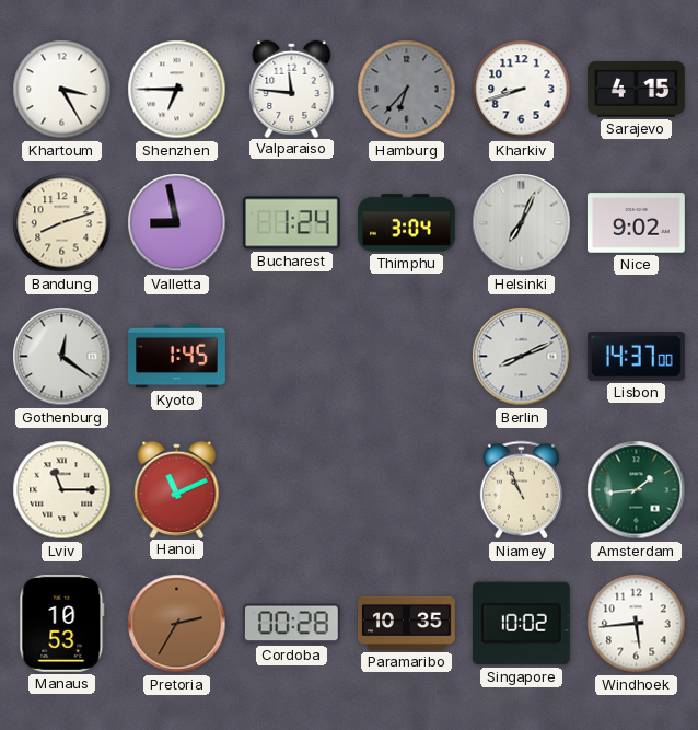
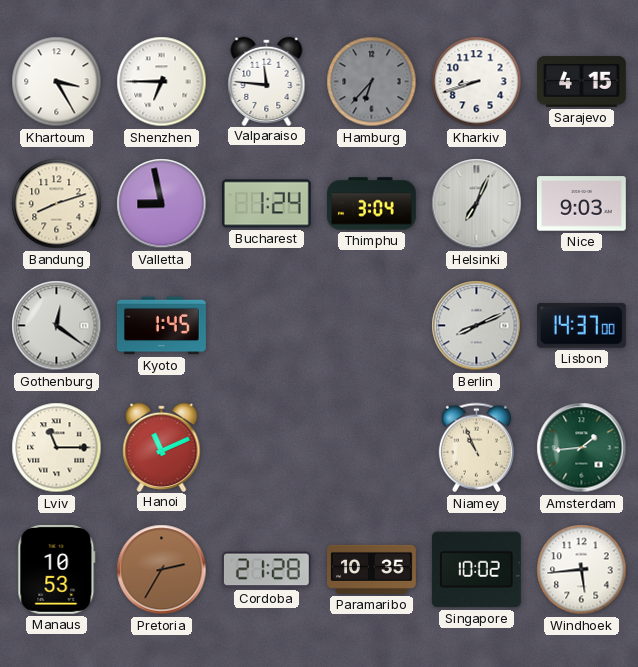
Nice: 9:02 -> 9:03 (581, 204)
Cordoba: 00:28 -> 21:28 (266, 570)
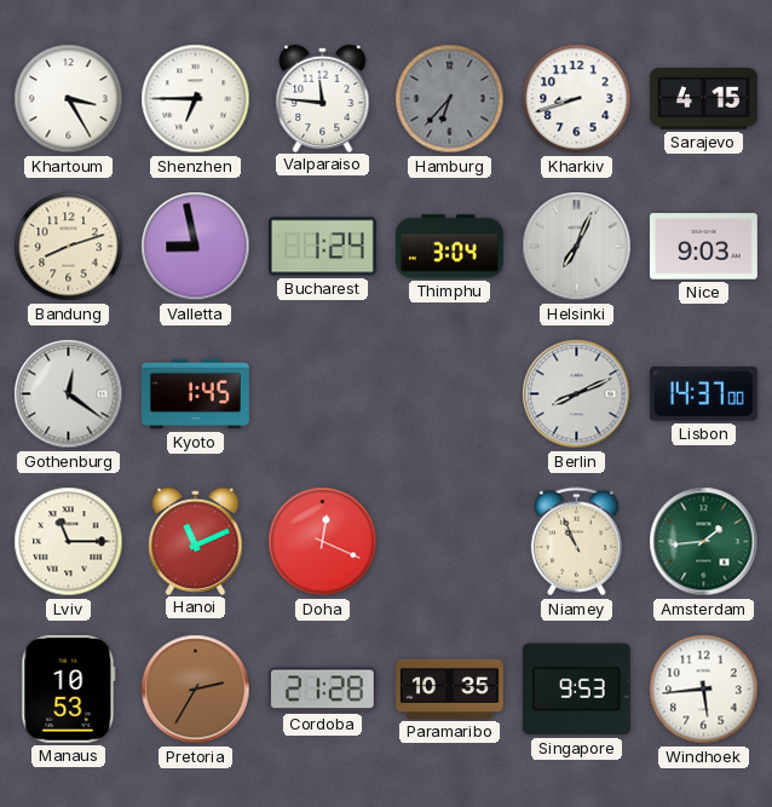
Doha: none -> 12:19 (323, 542)
Singapore: 10:02 -> 9:53 (576, 690)
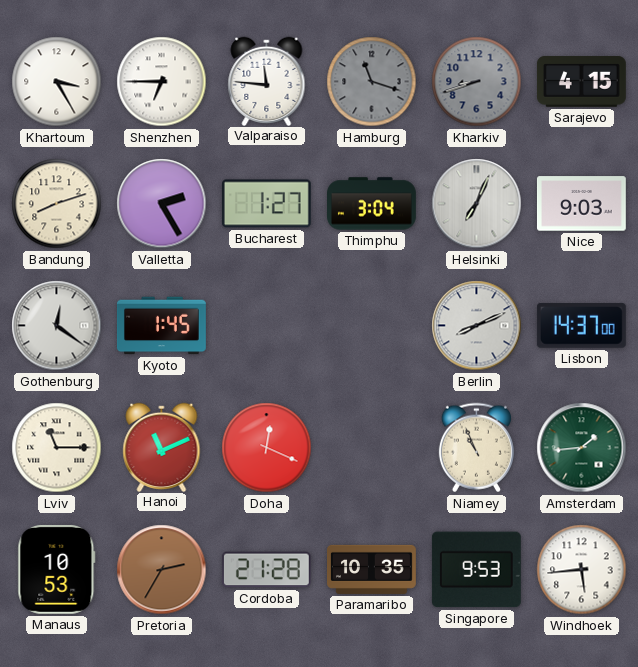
Hamburg: 6:37 -> 11:18 (372, 82)
Kharkiv dial: white -> grey (477, 82)
Valletta: 8:58 -> 2:25 (162, 204)
Bucharest: 1:24 -> 1:27 (266, 204)
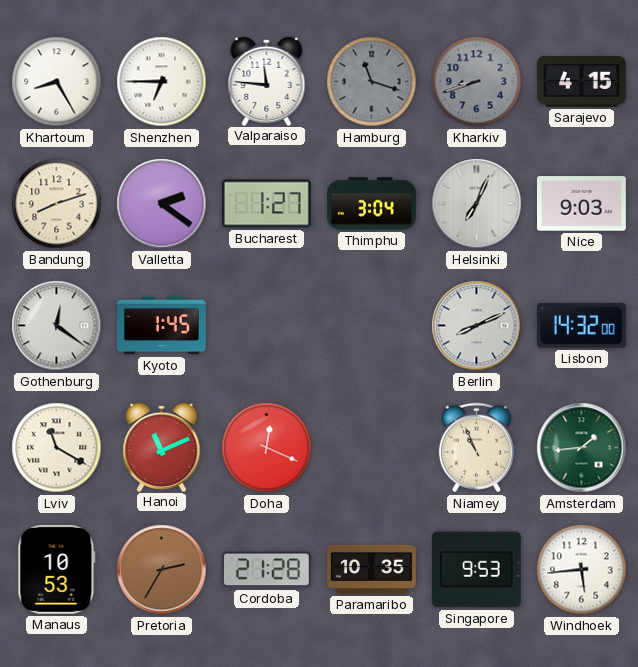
Khartoum: 3:25 -> 8:25 (57, 82)
Valletta: 2:25 -> 2:21 (162, 204)
Lisbon: 14:37 -> 14:32 (581, 326)
Lviv: 11:15 -> 11:20 (57, 448)
